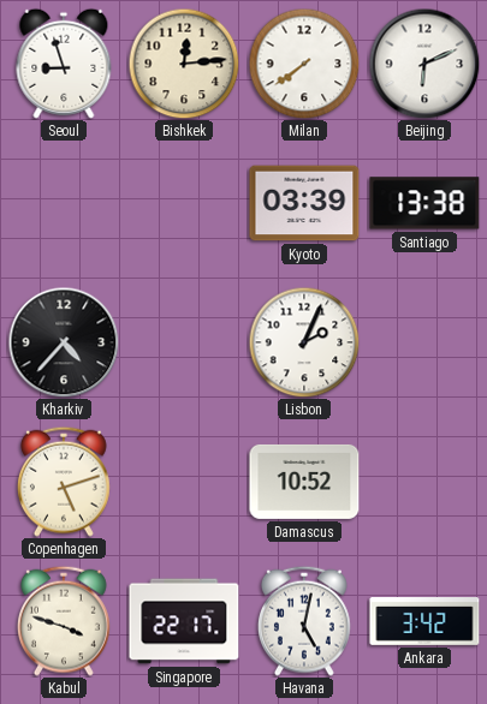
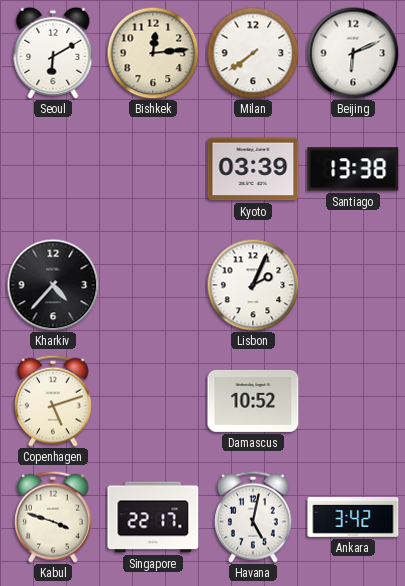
Seoul: 8:57 -> 6:10 (53, 53)
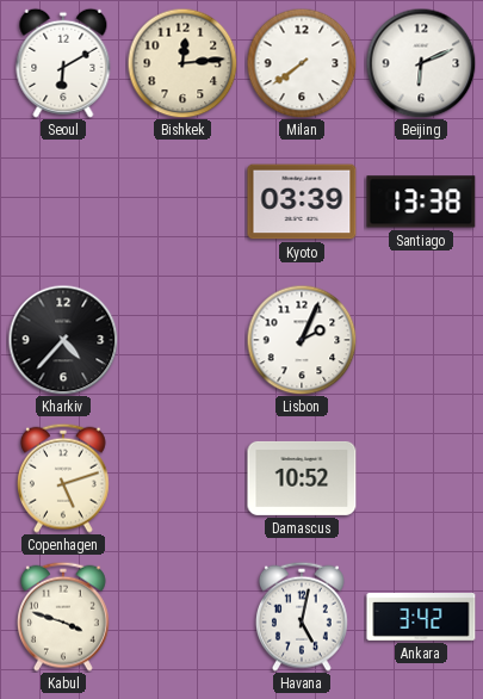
Singapore: 22:17 -> none (153, 517)
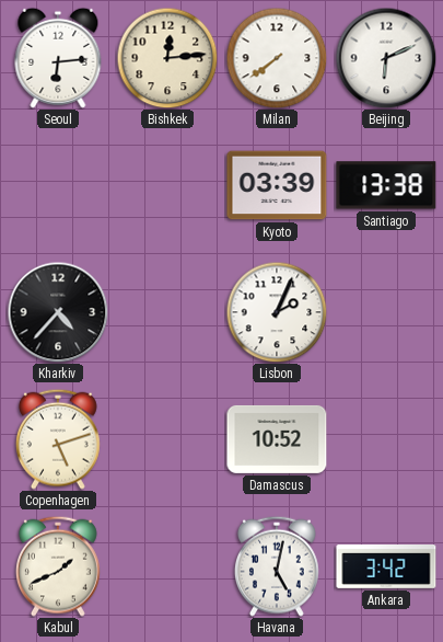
Seoul: 6:10 -> 6:14 (58, 58)
Kabul: 3:48 -> 1:41 (58, 566)
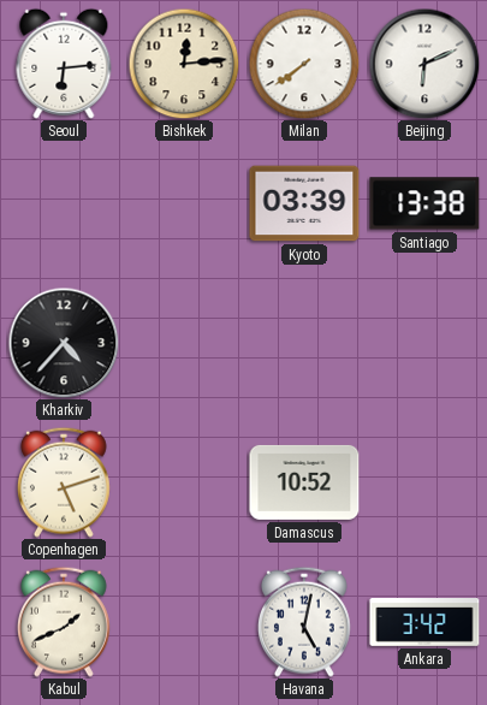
Lisbon: 2:04 -> none (277, 312)
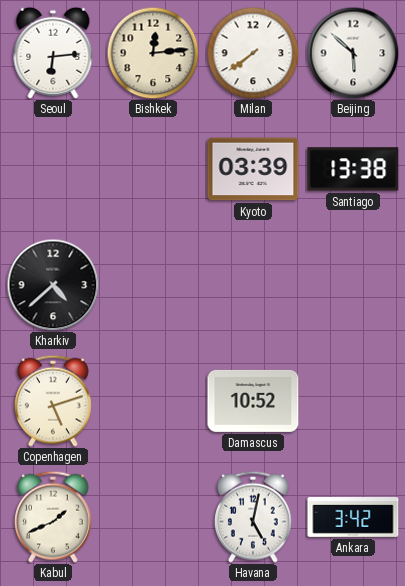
Beijing: 6:11 -> 5:52 (353, 53)
Kharkiv: 4:37 -> 4:38 (53, 285)
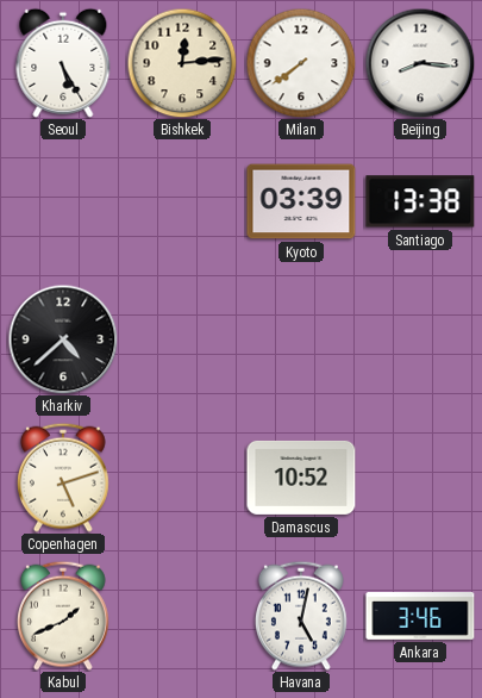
Seoul: 6:14 -> 5:25 (63, 63)
Beijing: 5:52 -> 8:16 (420, 63)
Ankara: 3:42 -> 3:46 (420, 617)
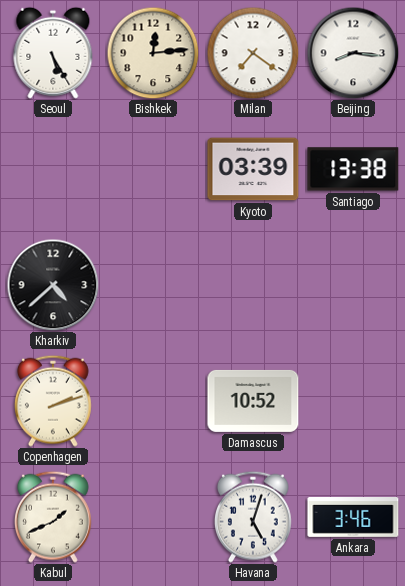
Milan: 7:39 -> 7:21 (253, 53)
Copenhagen: 5:12 -> 2:12 (53, 401)
Havana: 5:02 -> 5:03 (253, 517)
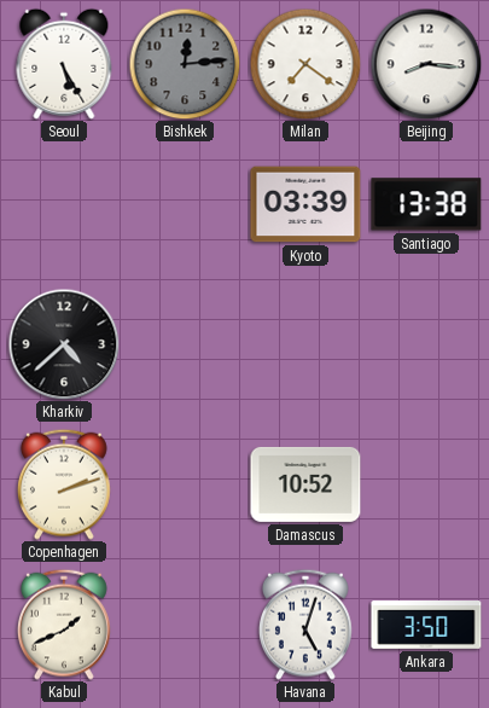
Bishkek dial: cream -> grey (185, 64)
Ankara: 3:46 -> 3:50 (426, 626)
